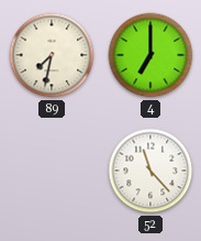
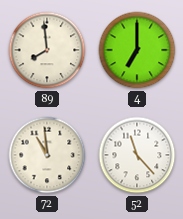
89: 7:32 -> 7:59 (47, 50)
72: none -> 10:59 (47, 155)
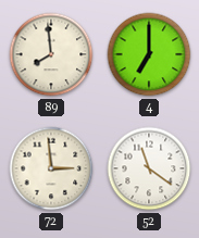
72: 10:59 -> 2:59 (51, 168)
52: 11:23 -> 11:21 (149, 168)
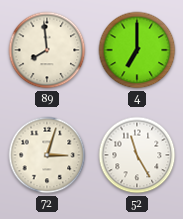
72: 2:59 -> 3:03 (47, 155)
52: 11:21 -> 11:25 (137, 155)
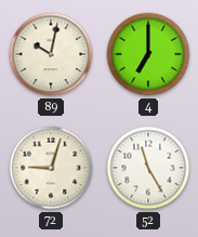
89: 7:59 -> 10:02 (51, 54)
72: 3:03 -> 9:03 (51, 168)
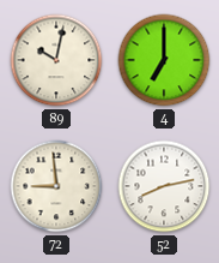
72: 9:03 -> 8:59 (56, 186)
52: 11:25 -> 8:13 (164, 186)
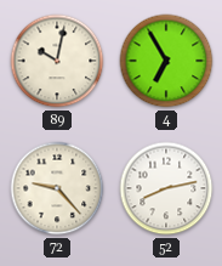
4: 7:00 -> 6:55 (166, 61)
72: 8:59 -> 9:23 (57, 188)
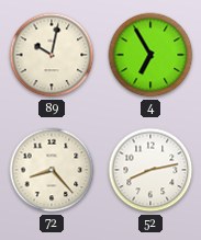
72: 9:23 -> 8:23 (52, 170)
